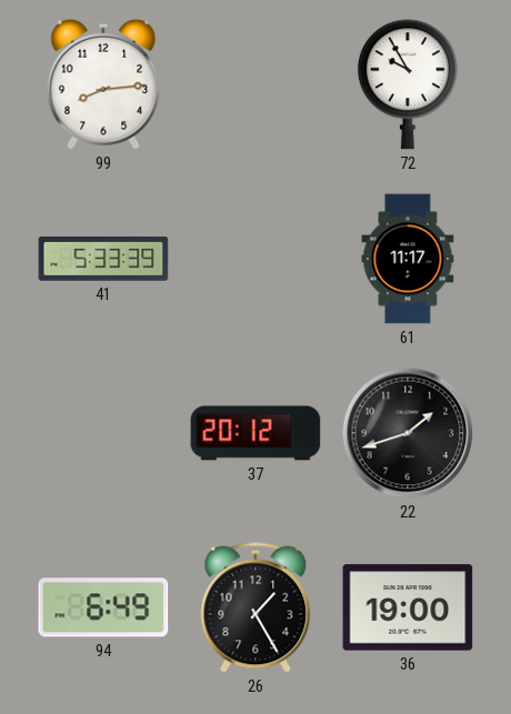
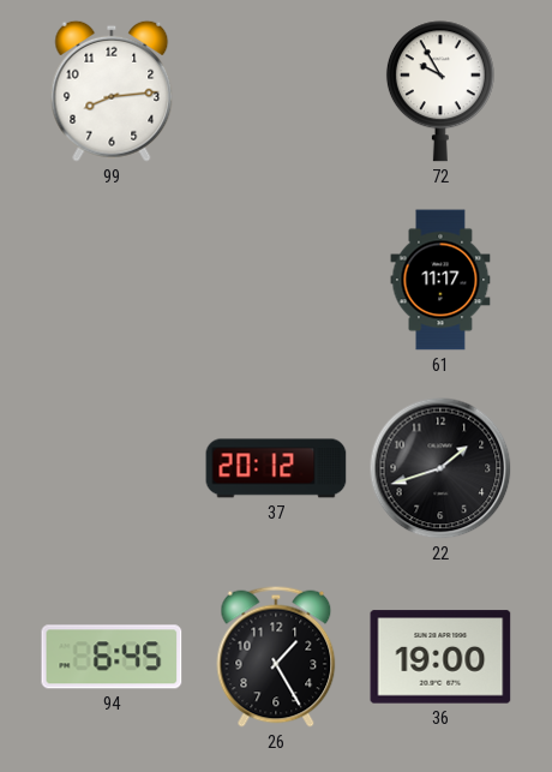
41: 5:33 -> none (103, 259)
94: 6:49 -> 6:45 (112, 657)
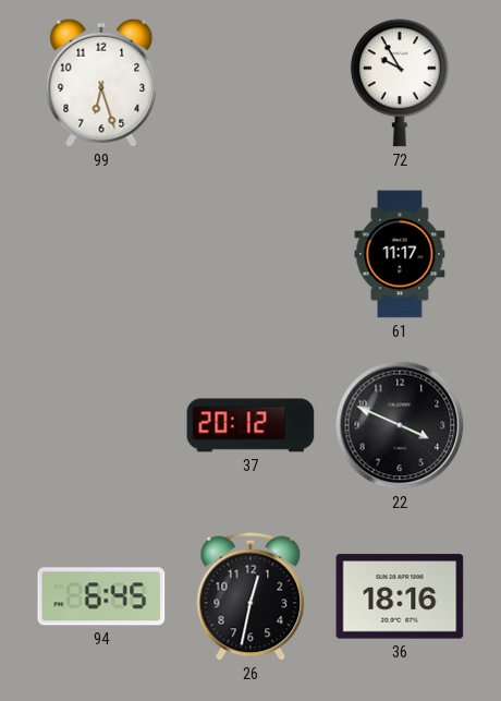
99: 8:14 -> 6:27 (101, 83)
22: 1:42 -> 3:49 (400, 425)
26: 1:25 -> 12:32 (250, 596)
36: 19:00 -> 18:16 (400, 596)
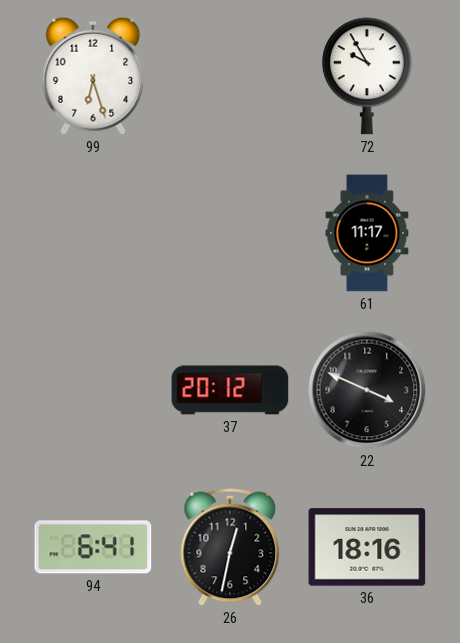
94: 6:45 -> 6:41 (93, 547)
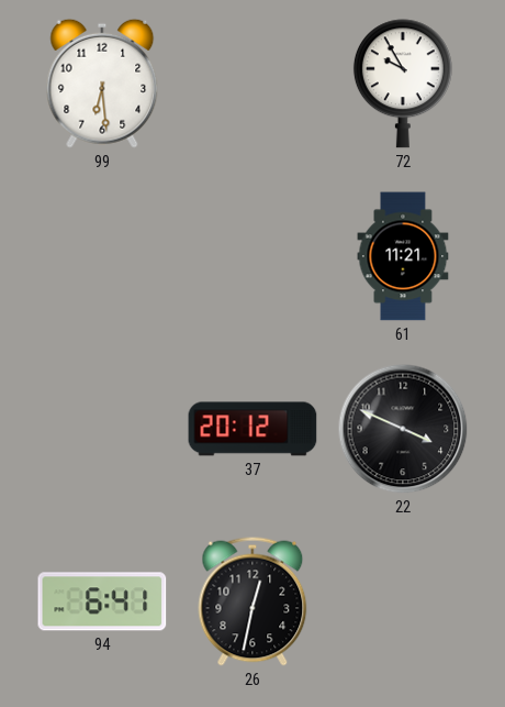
99: 6:27 -> 6:29 (102, 84)
61: 11:17 -> 11:21 (403, 256)
36: 18:16 -> none (367, 547)
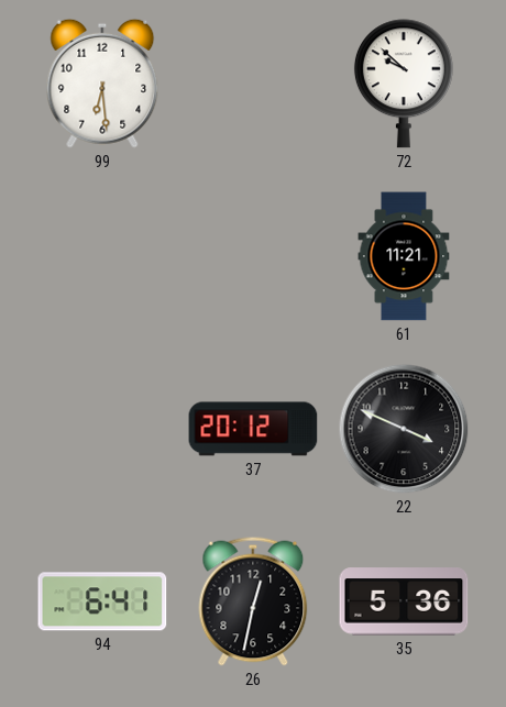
72: 9:55 -> 9:52 (404, 84)
35: none -> 5:36 (404, 601)
